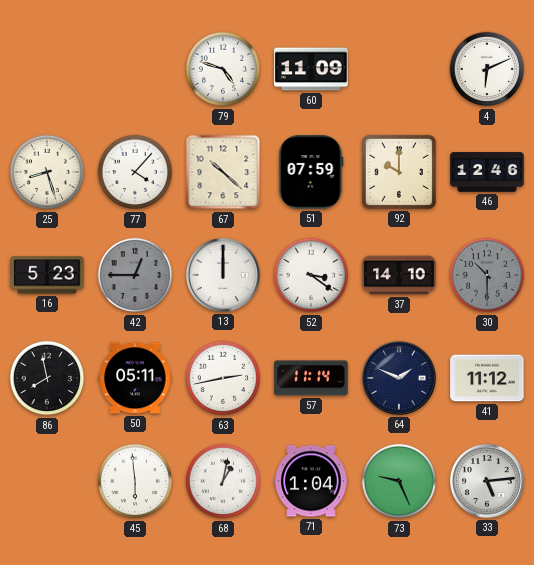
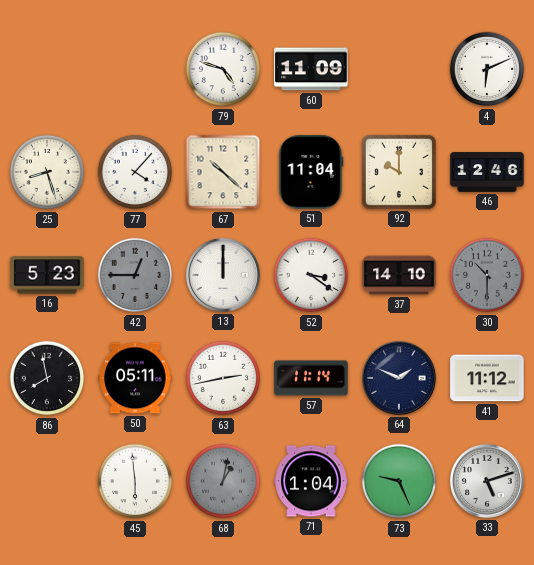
51: 07:59 -> 11:04 (311, 172)
68 dial: white -> grey (223, 481)
33: 5:14 -> 5:12 (488, 482)
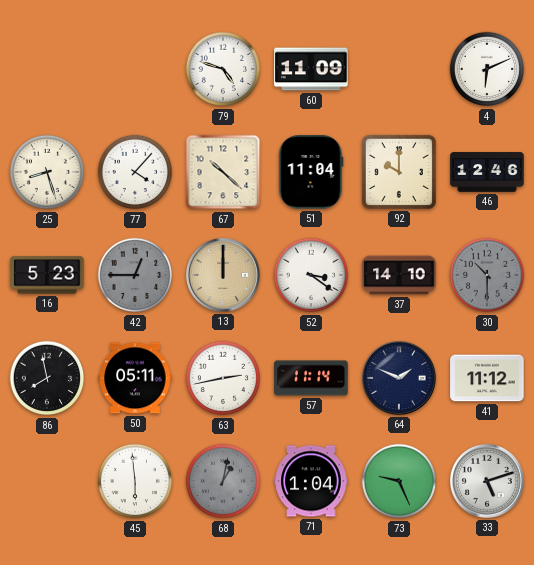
13 dial: white -> champagne (224, 276)
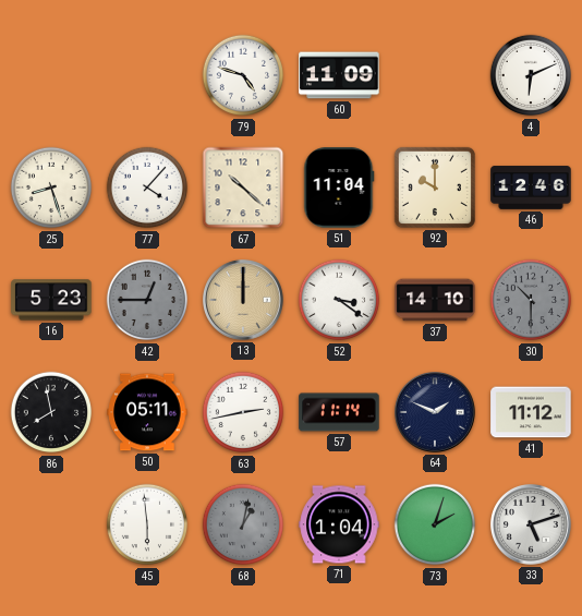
73: 9:26 -> 2:03 (435, 524)
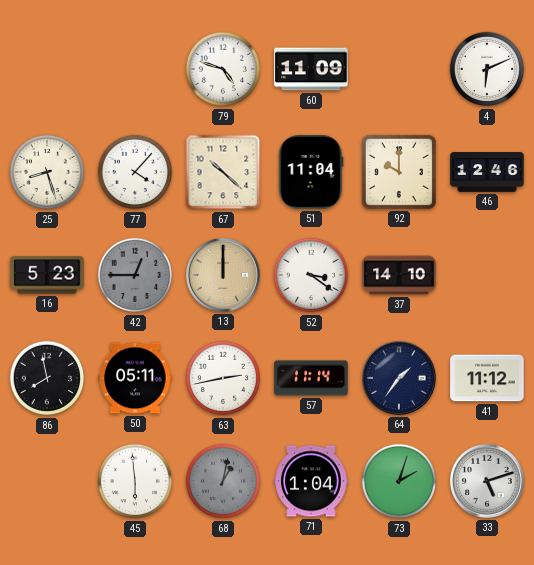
30: 10:30 -> none (531, 300)
64: 1:49 -> 1:36 (400, 379)
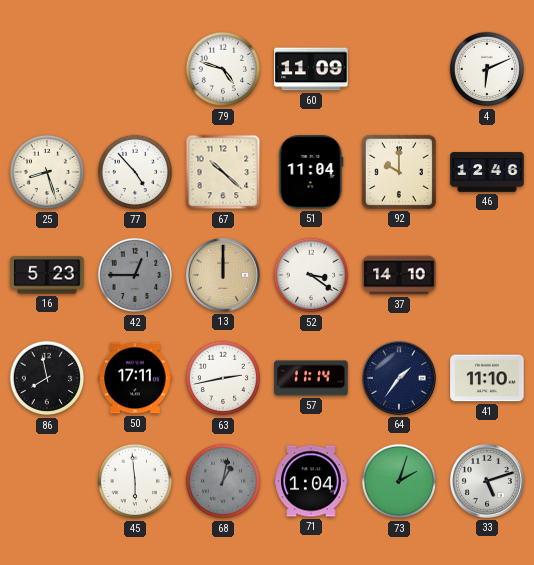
77: 4:07 -> 4:53 (135, 172)
50: 05:11 -> 17:11 (135, 378)
41: 11:12 -> 11:10 (487, 378)
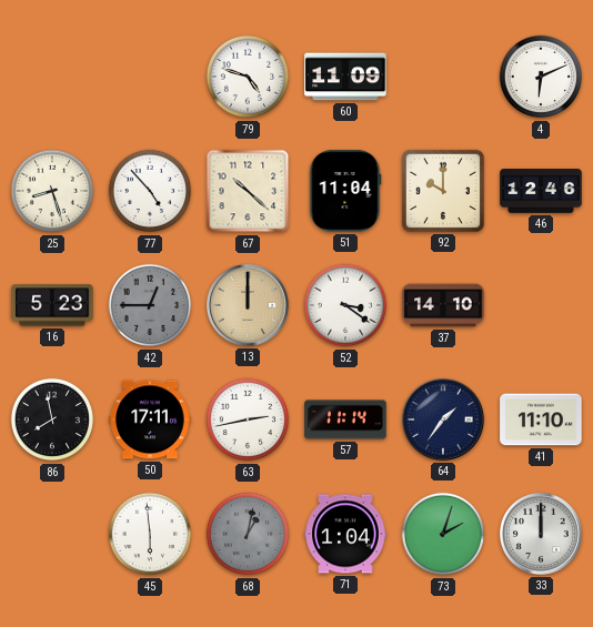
33: 5:12 -> 12:00 (542, 535)
